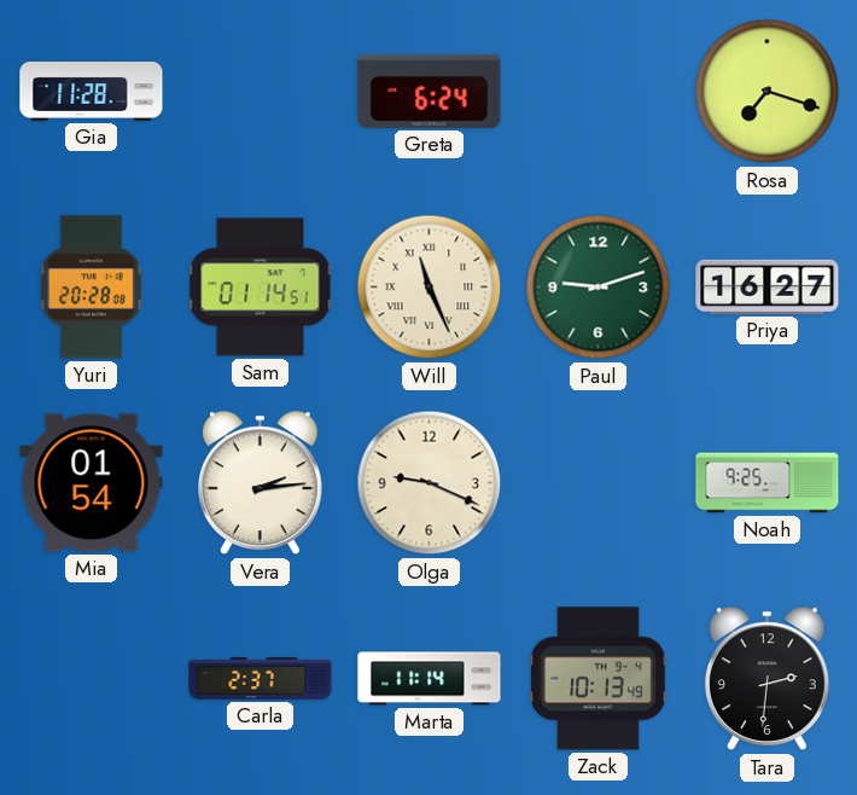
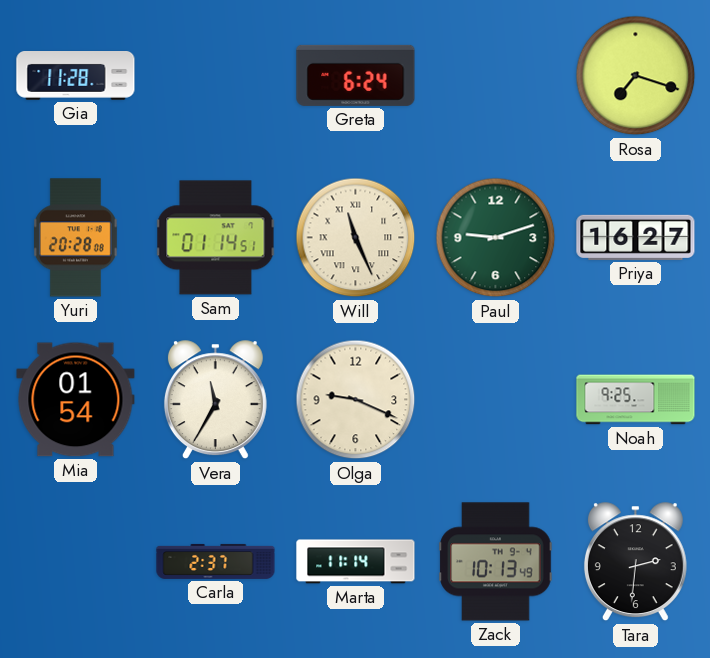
Vera: 2:14 -> 11:35 (215, 400)
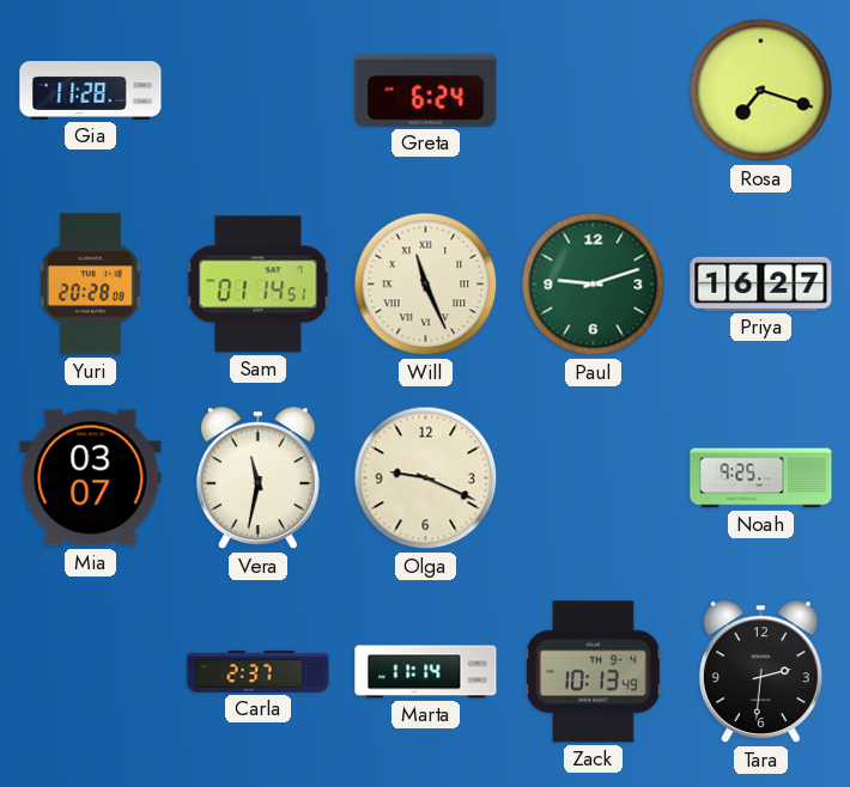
Mia: 01:54 -> 03:07 (91, 478)
Vera: 11:35 -> 11:32 (257, 478)
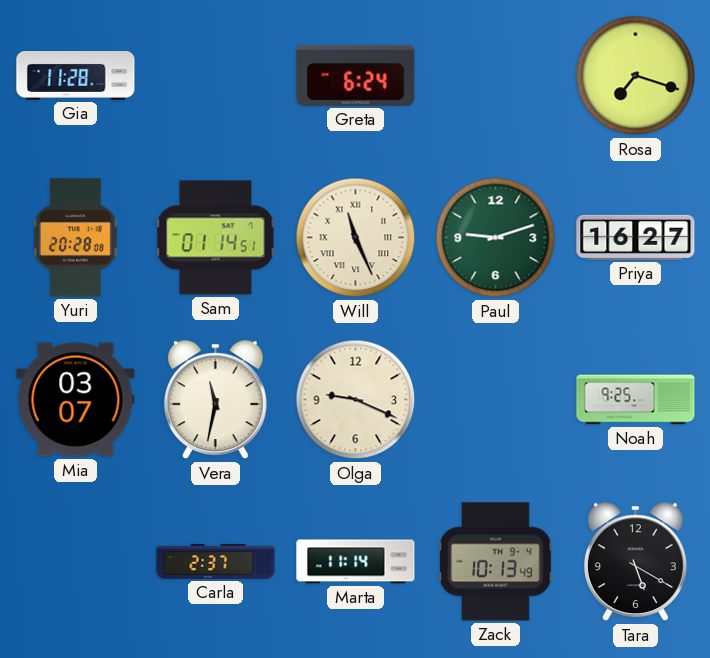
Tara: 2:31 -> 5:20 (635, 562)
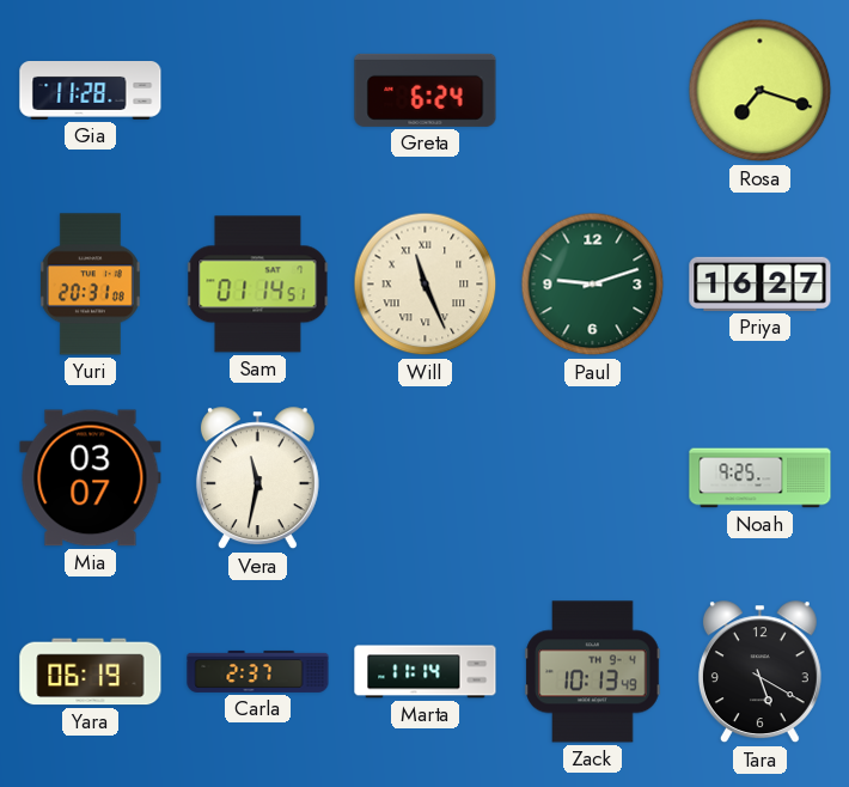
Yuri: 20:28 -> 20:31 (90, 285)
Olga: 9:19 -> none (356, 400)
Yara: none -> 06:19 (91, 672)
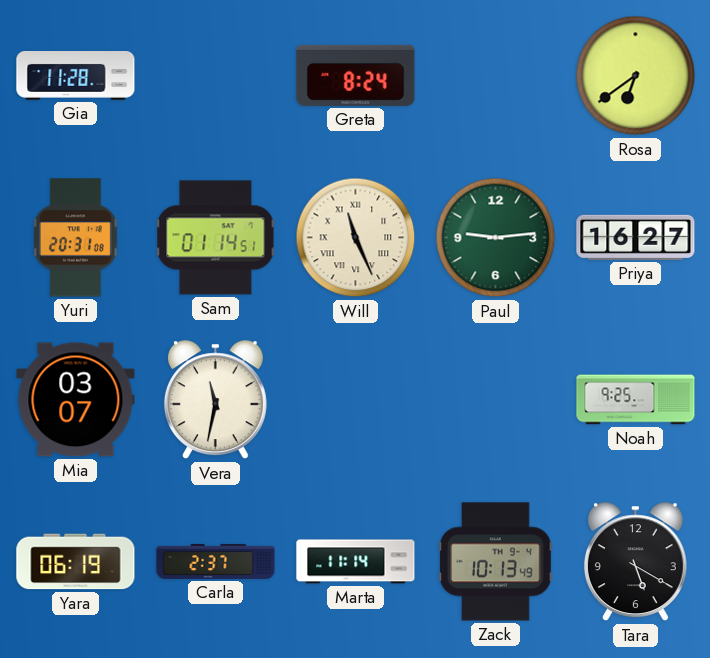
Greta: 6:24 -> 8:24 (356, 75)
Rosa: 7:18 -> 6:39 (636, 76)
Paul: 9:12 -> 9:14 (496, 238)
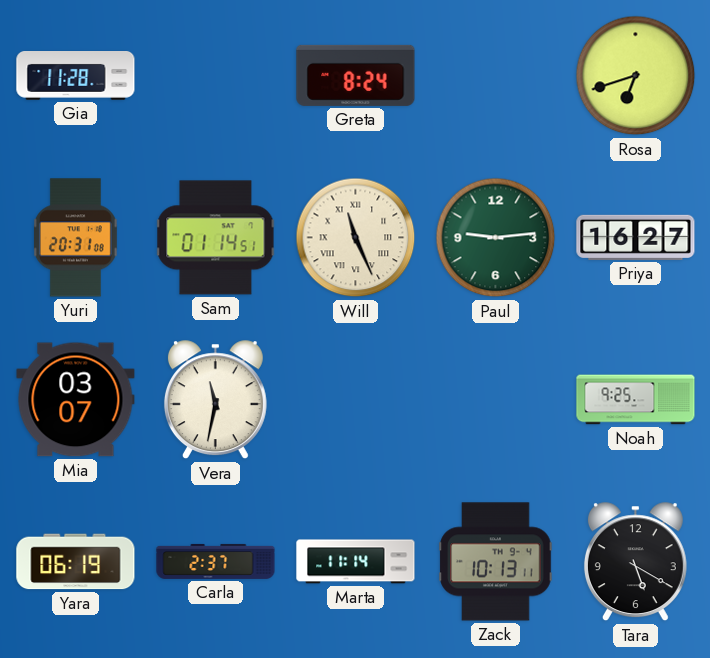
Rosa: 6:39 -> 6:42 (636, 76)
Zack: 10:13:49 -> 10:13:11 (496, 562)
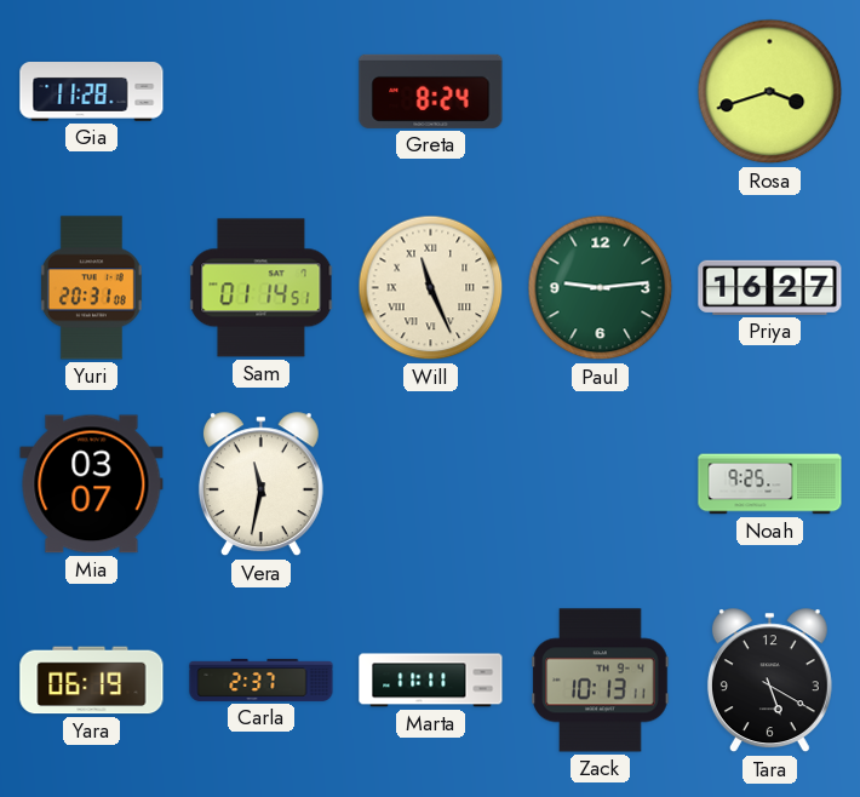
Rosa: 6:42 -> 3:42 (770, 92)
Marta: 11:14 -> 11:11 (431, 681)
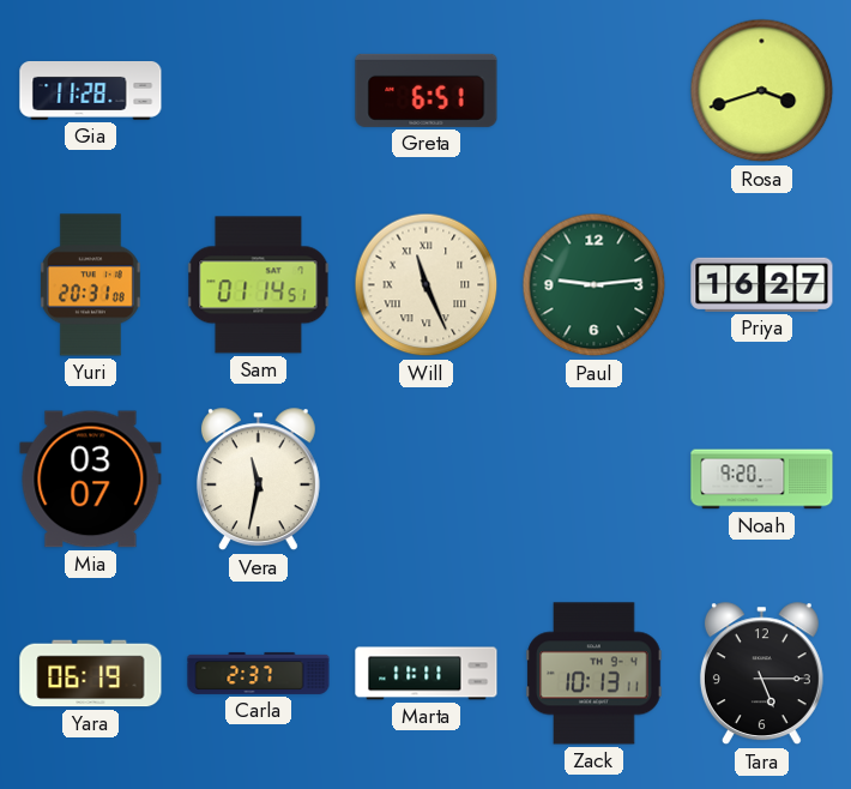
Greta: 8:24 -> 6:51 (427, 90)
Noah: 9:25 -> 9:20 (762, 480)
Tara: 5:20 -> 5:15 (761, 674)
